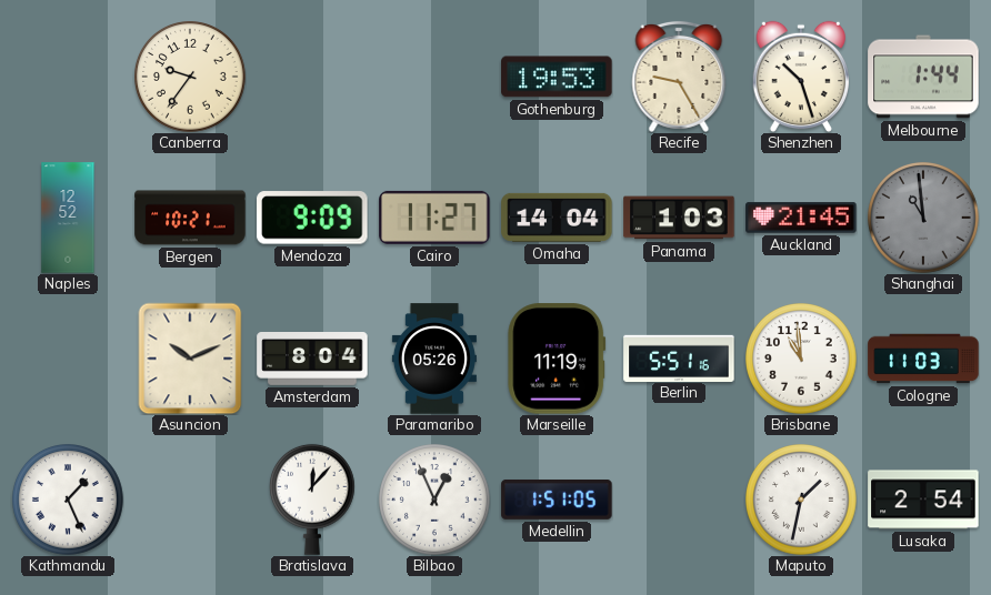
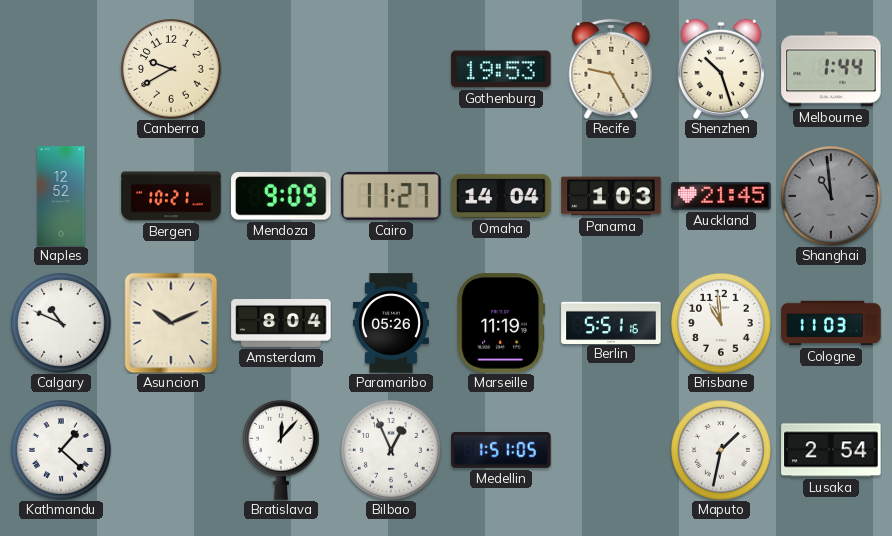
Canberra: 9:36 -> 9:40 (172, 70)
Calgary: none -> 10:49 (62, 324)
Kathmandu: 1:26 -> 1:22 (62, 451)
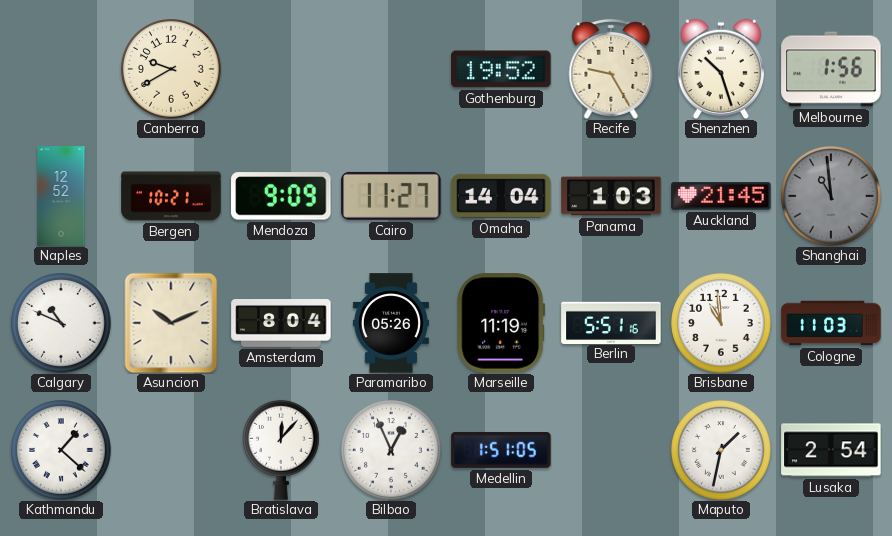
Gothenburg: 19:53 -> 19:52 (501, 69)
Melbourne: 1:44 -> 1:56 (831, 69)
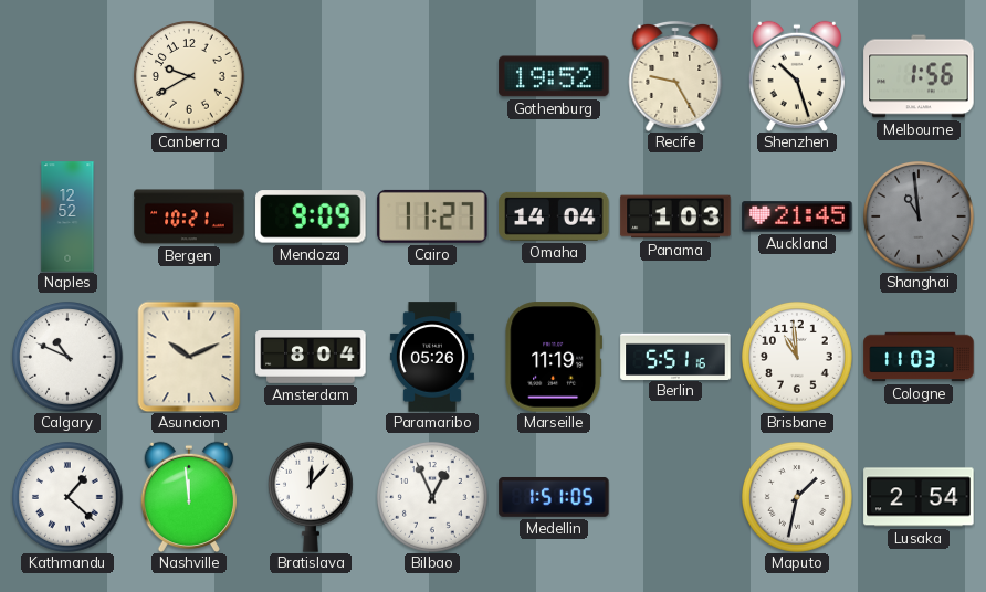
Nashville: none -> 11:59 (188, 497)
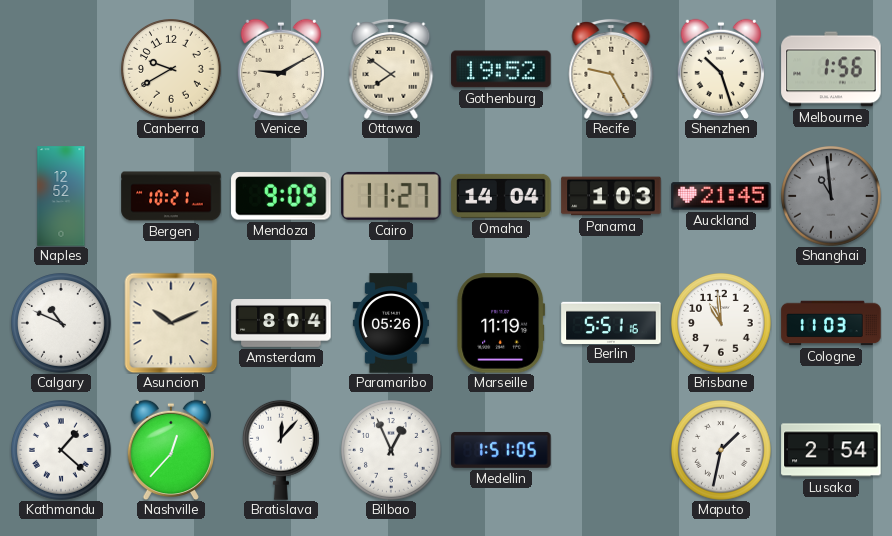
Venice: none -> 9:10 (280, 69)
Ottawa: none -> 7:51 (391, 69)
Nashville: 11:59 -> 12:37 (170, 450)
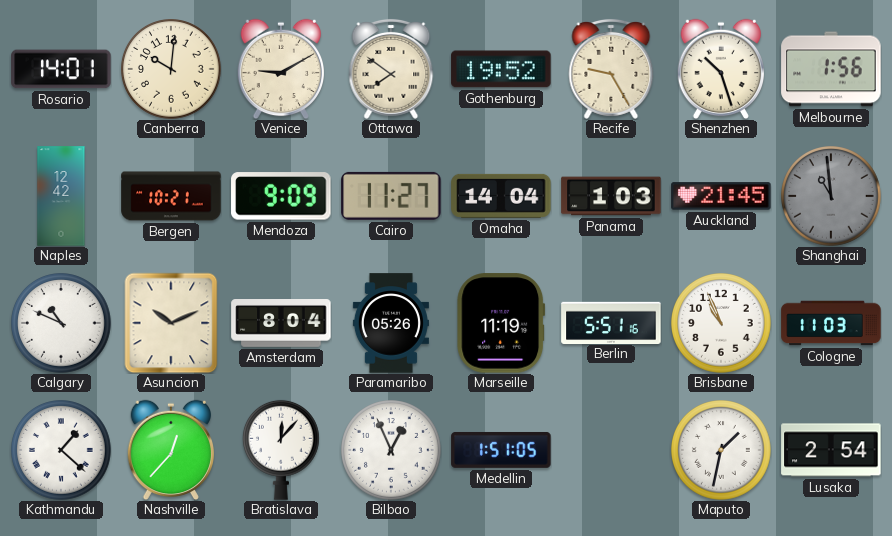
Rosario: none -> 14:01 (61, 69)
Canberra: 9:40 -> 10:01 (172, 70)
Naples: 12:52 -> 12:42 (61, 196)
Brisbane: 10:59 -> 10:56 (722, 324)
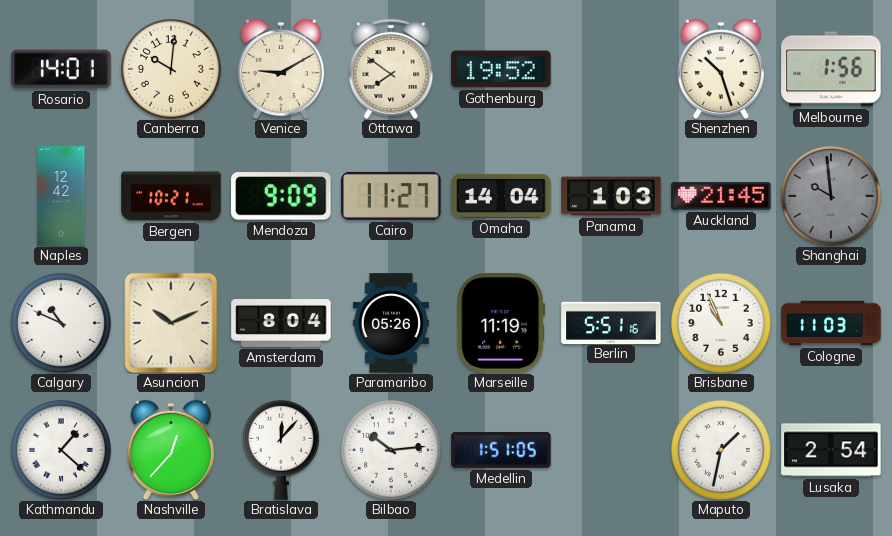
Recife: 9:25 -> none (611, 69)
Shanghai: 10:59 -> 9:59 (832, 197)
Bilbao: 12:56 -> 10:14 (392, 451)
